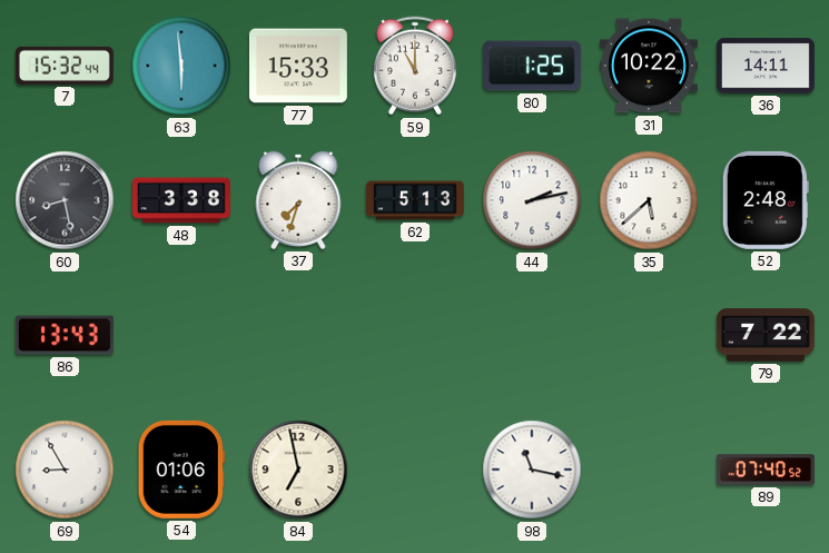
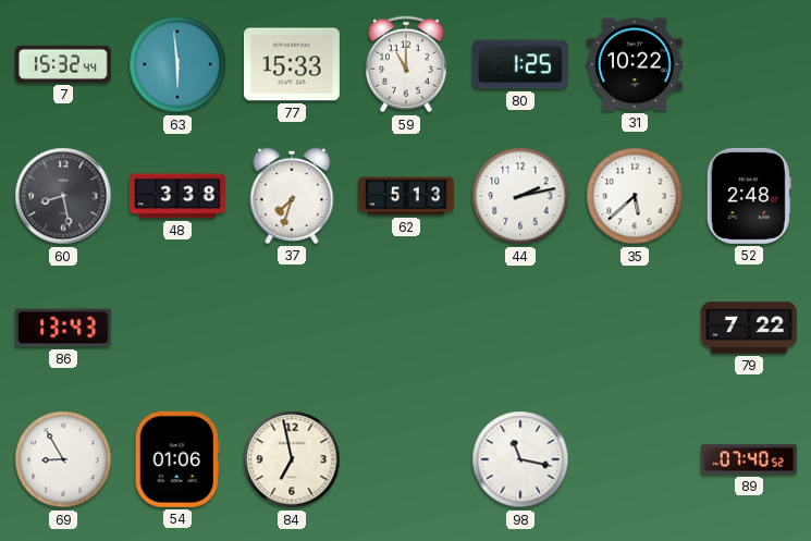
36: 14:11 -> none (766, 66)
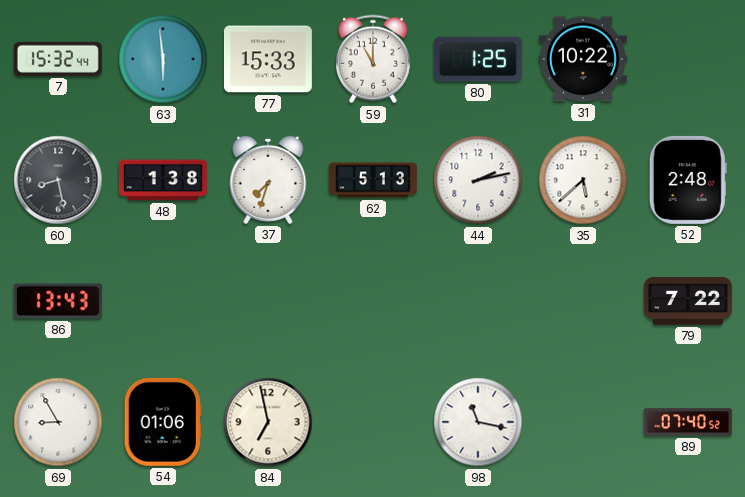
48: 3:38 -> 1:38 (163, 180)
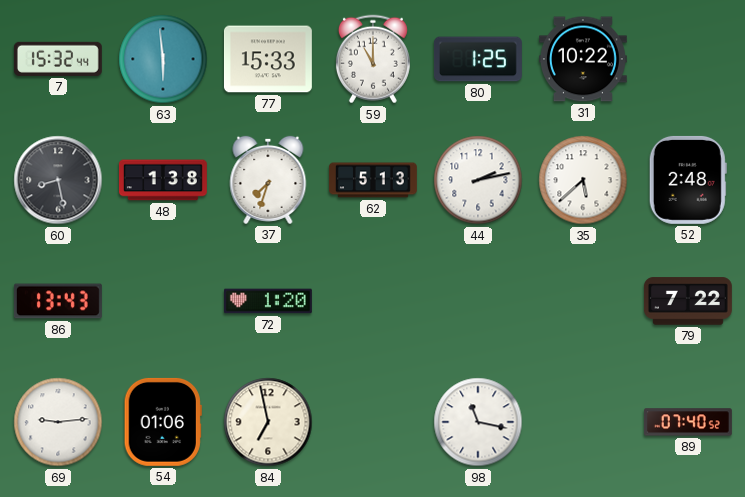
72: none -> 1:20 (268, 301)
69: 8:55 -> 9:14 (58, 422)
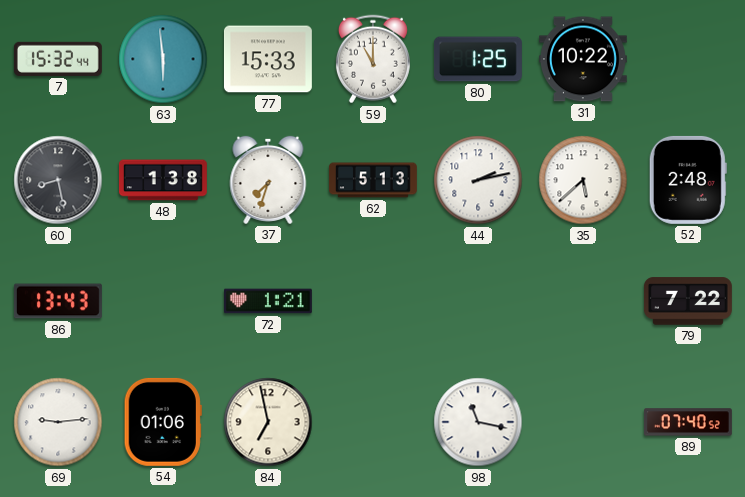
72: 1:20 -> 1:21 (268, 301)
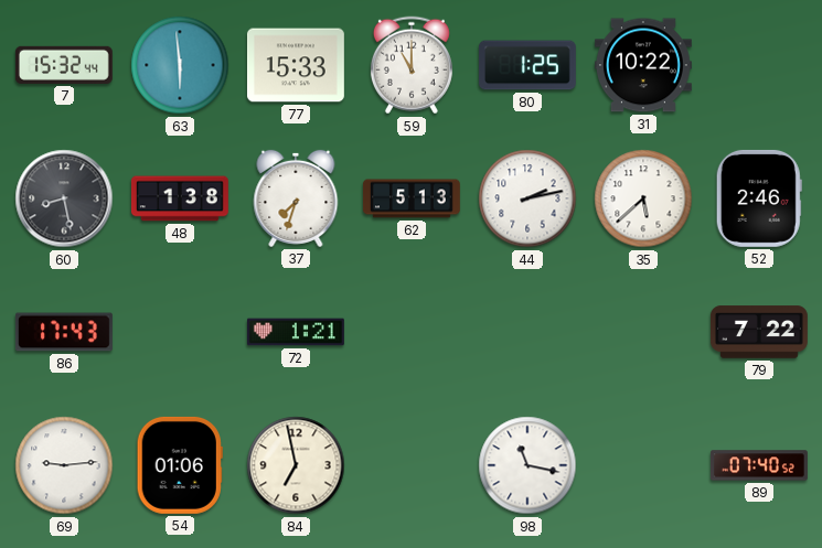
52: 2:48 -> 2:46 (759, 198)
86: 13:43 -> 17:43 (64, 332)
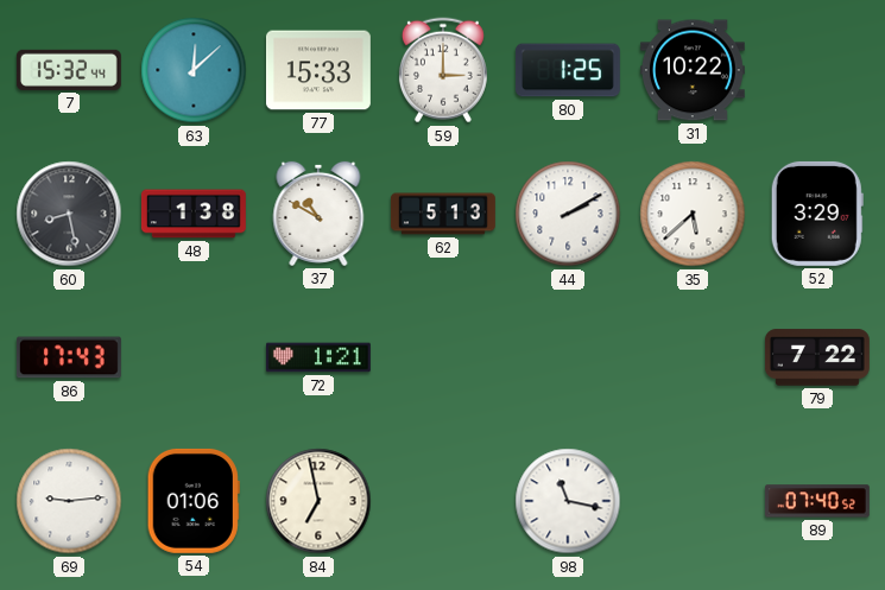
63: 5:59 -> 12:08 (194, 70)
59: 11:00 -> 3:00 (443, 70)
37: 7:33 -> 10:50 (318, 214)
44: 2:13 -> 2:10 (568, 214)
52: 2:46 -> 3:29 (817, 214)
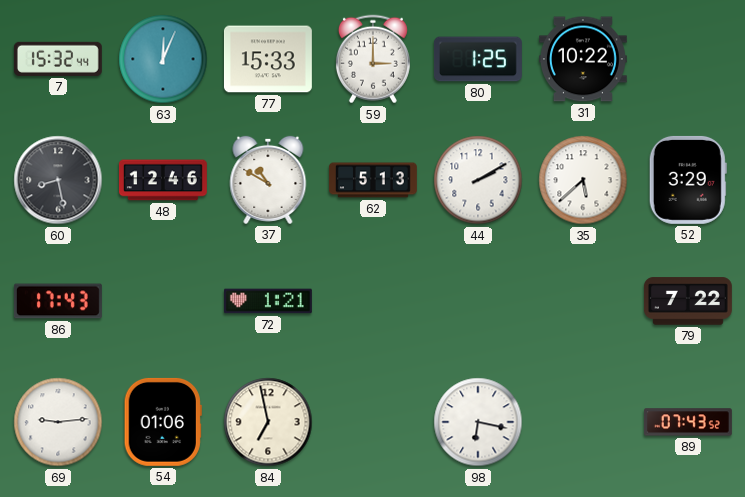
63: 12:08 -> 12:04 (163, 59)
48: 1:38 -> 12:46 (163, 180)
98: 11:17 -> 6:17 (478, 422)
89: 07:40 -> 07:43 (688, 422)
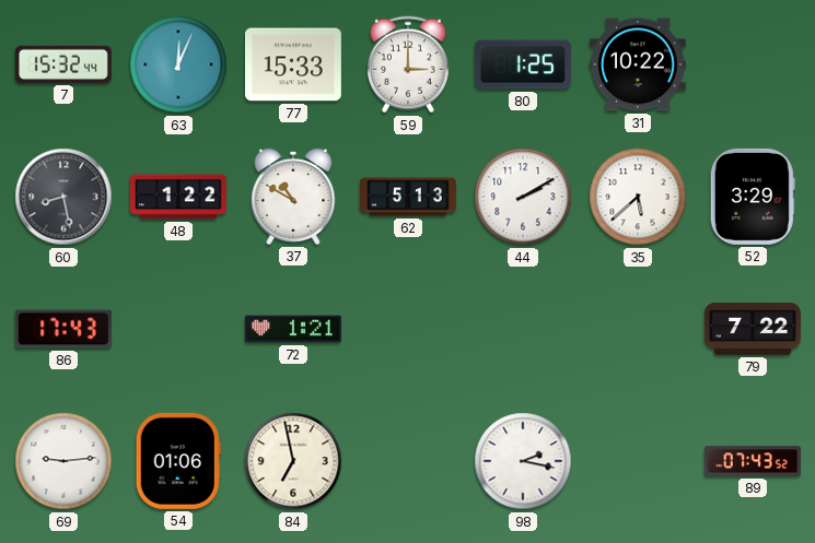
48: 12:46 -> 1:22 (178, 197)
98: 6:17 -> 2:17 (523, 461)
